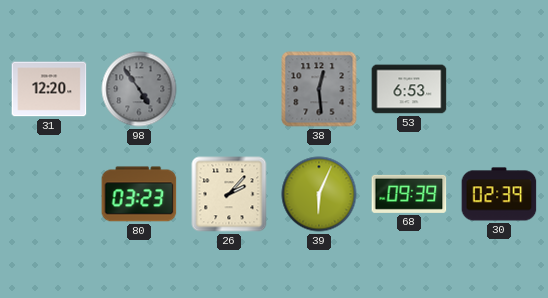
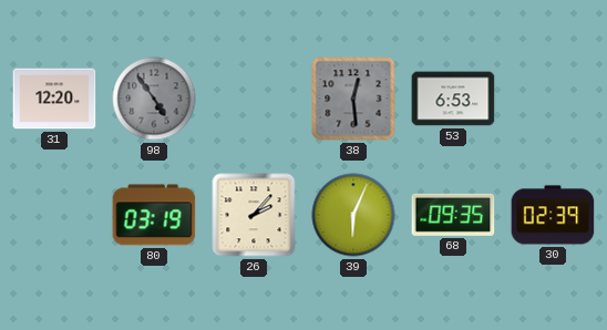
80: 03:23 -> 03:19 (154, 215)
68: 09:39 -> 09:35 (453, 215)
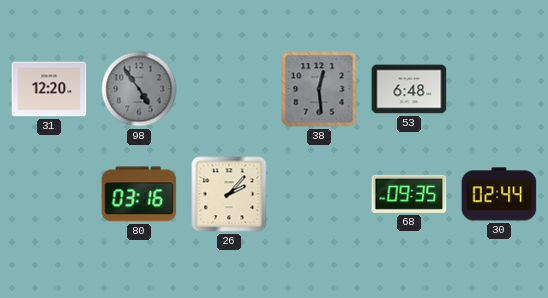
53: 6:53 -> 6:48 (409, 89)
80: 03:19 -> 03:16 (139, 194)
39: 6:04 -> none (353, 215)
30: 02:39 -> 02:44 (499, 194)
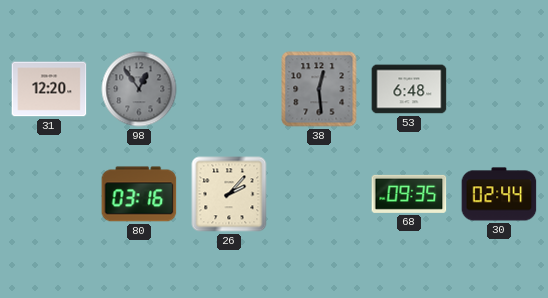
98: 4:54 -> 12:54 (139, 89)
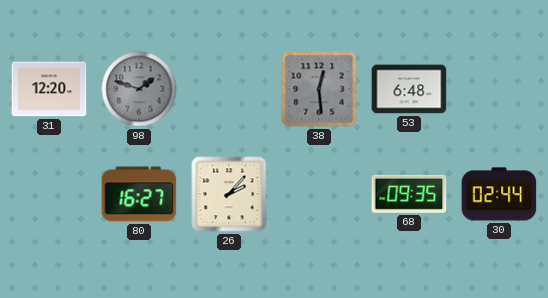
98: 12:54 -> 1:48 (139, 89)
80: 03:16 -> 16:27 (139, 194)
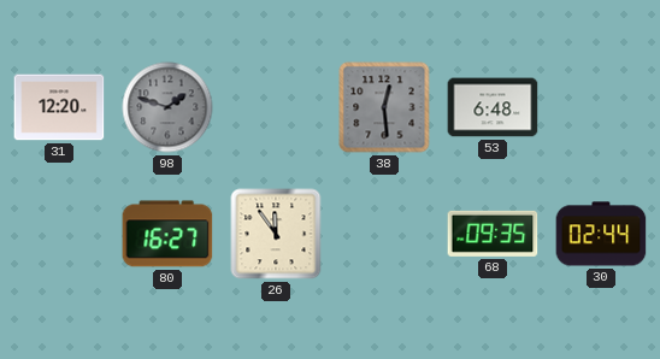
26: 2:07 -> 11:54 (276, 234)
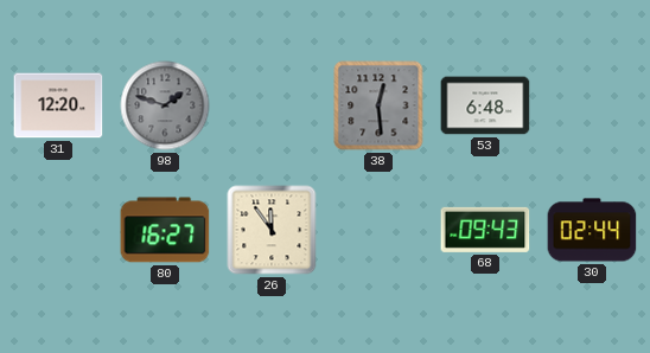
68: 09:35 -> 09:43 (485, 230)
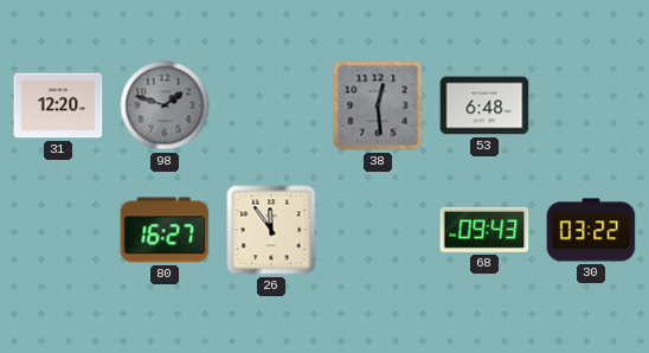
30: 02:44 -> 03:22 (591, 230)
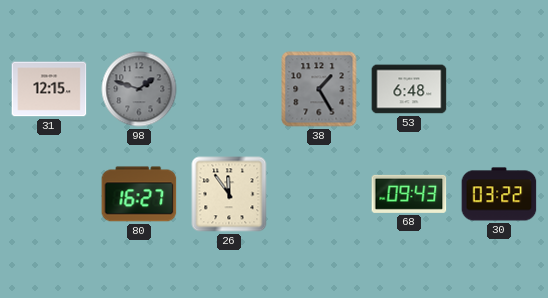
31: 12:20 -> 12:15 (49, 89)
38: 12:29 -> 1:25 (319, 89)
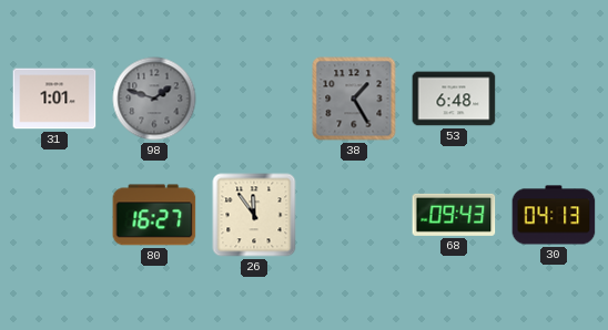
31: 12:15 -> 1:01 (54, 99)
30: 03:22 -> 04:13 (554, 215)
